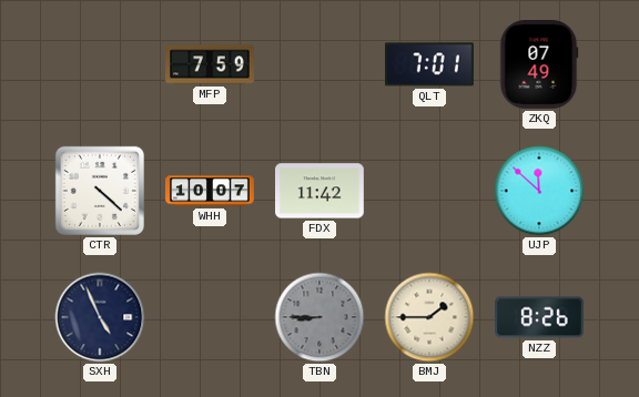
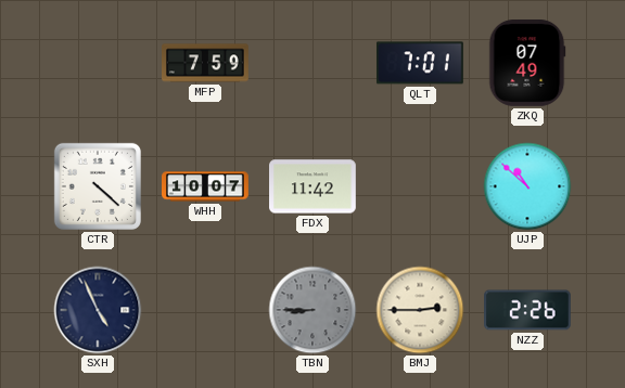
UJP: 11:52 -> 10:52 (527, 186)
BMJ: 1:45 -> 2:45 (420, 310)
NZZ: 8:26 -> 2:26 (528, 310)
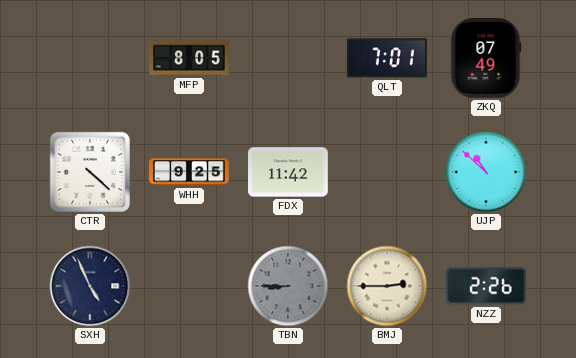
MFP: 7:59 -> 8:05 (190, 58)
WHH: 10:07 -> 9:25 (189, 172)
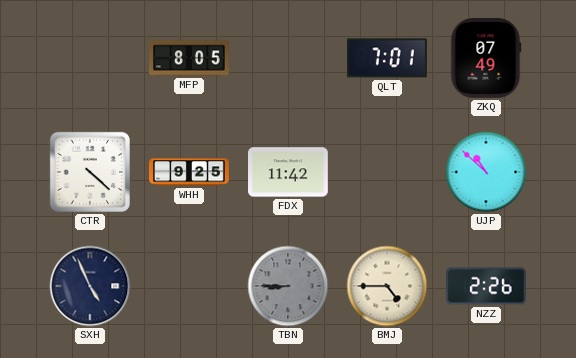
BMJ: 2:45 -> 4:45 (387, 286)
